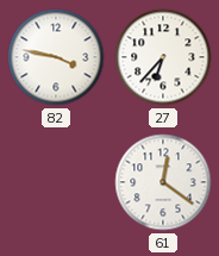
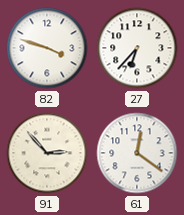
82: 3:47 -> 3:48 (47, 48)
91: none -> 2:53 (47, 153)
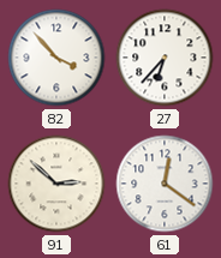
82: 3:48 -> 3:53 (56, 58)
91: 2:53 -> 2:52 (56, 184)
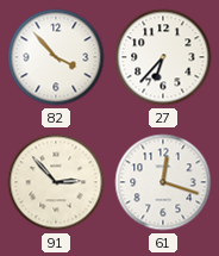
91: 2:52 -> 2:53 (56, 182)
61: 12:21 -> 12:18 (163, 182)
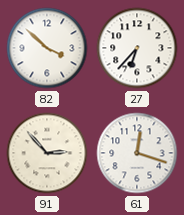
82: 3:53 -> 3:52 (47, 48)
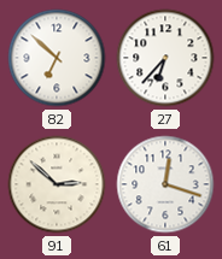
82: 3:52 -> 6:52 (57, 58)
91: 2:53 -> 2:52 (57, 184)
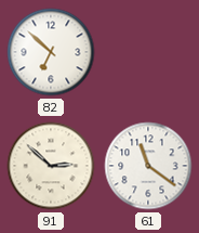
27: 6:37 -> none (165, 58)
61: 12:18 -> 11:21 (148, 166)
